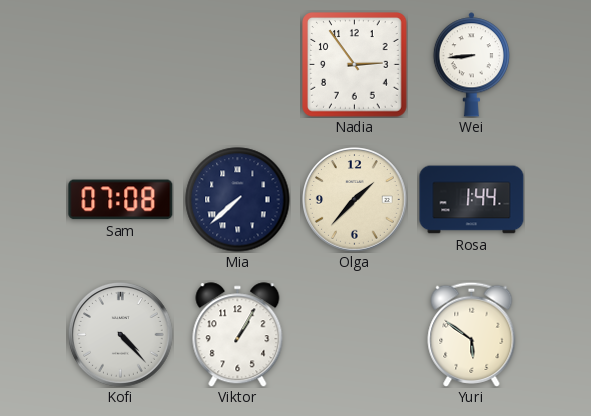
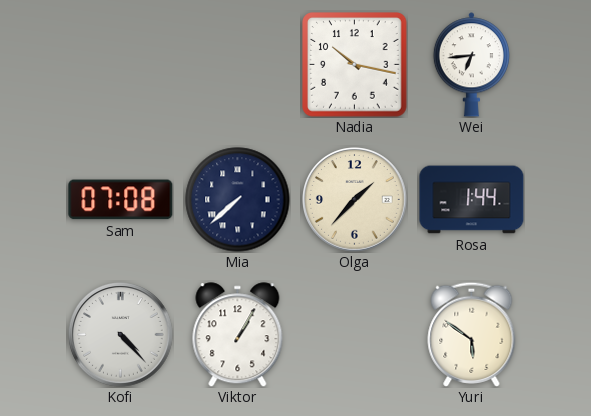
Nadia: 2:54 -> 10:17 (355, 65)
Wei: 8:44 -> 6:44 (471, 65)
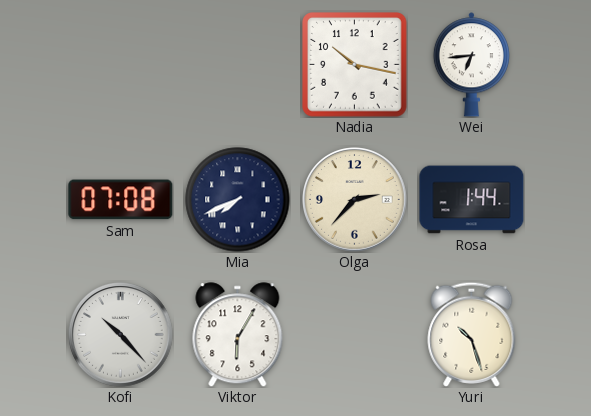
Mia: 7:38 -> 7:41 (238, 200)
Olga: 1:37 -> 2:37 (355, 200)
Kofi: 4:23 -> 10:23 (121, 335)
Viktor: 1:05 -> 6:05 (238, 335)
Yuri: 5:51 -> 10:27 (472, 334)
